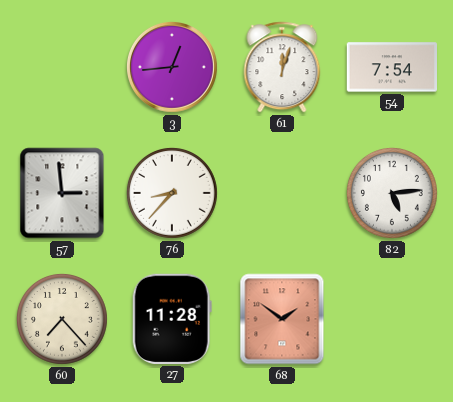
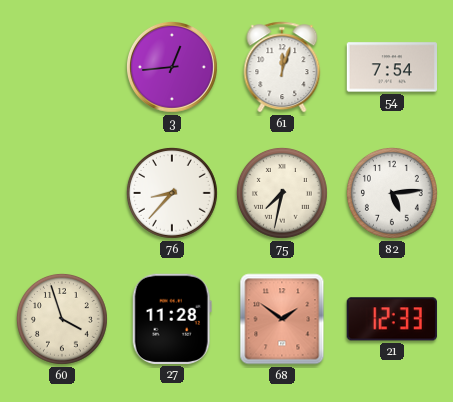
57: 2:59 -> none (62, 193)
75: none -> 7:32 (282, 193)
60: 7:23 -> 3:57 (62, 319)
21: none -> 12:33 (392, 319)
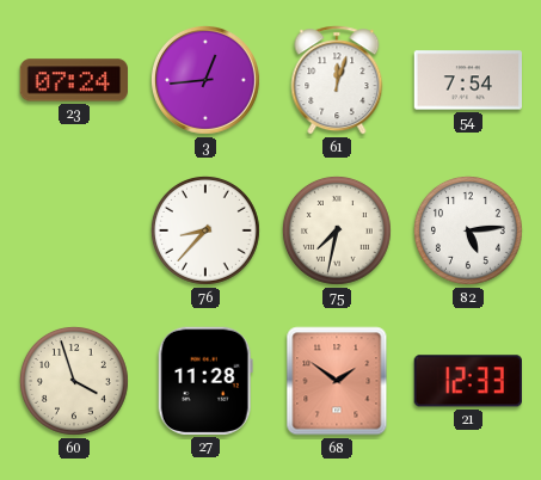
23: none -> 07:24 (73, 80)
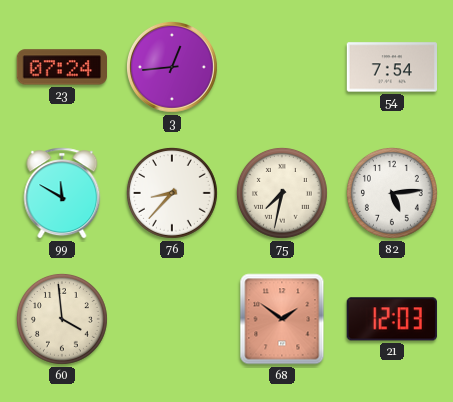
61: 12:03 -> none (337, 80)
99: none -> 11:50 (62, 193)
60: 3:57 -> 3:59 (62, 319)
27: 11:28 -> none (205, 381)
21: 12:33 -> 12:03 (392, 319)
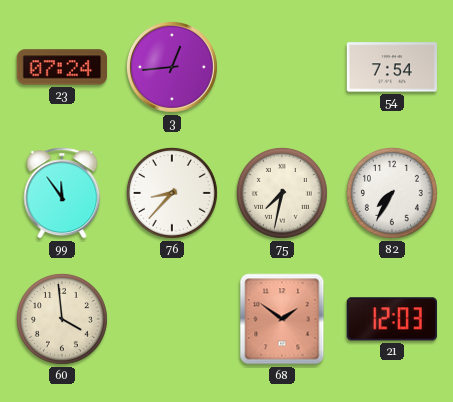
99: 11:50 -> 11:54 (62, 193)
82: 5:14 -> 7:35 (392, 193)
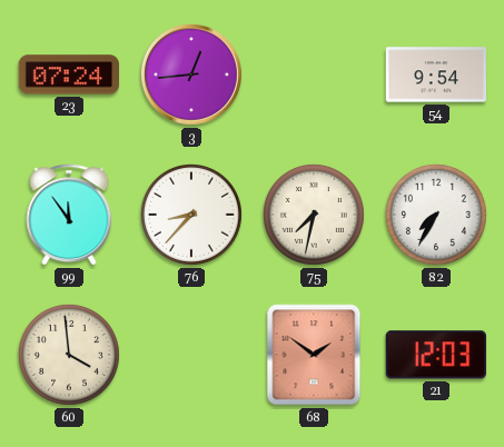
54: 7:54 -> 9:54 (436, 74)
